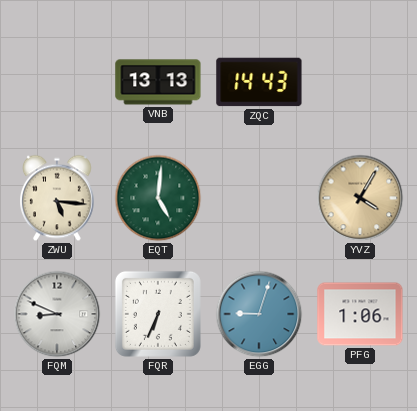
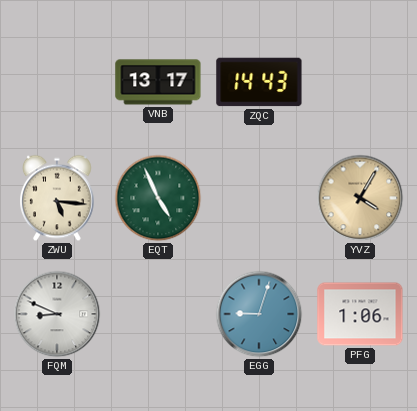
VNB: 13:13 -> 13:17 (158, 82)
EQT: 5:01 -> 4:56 (158, 198)
FQR: 6:34 -> none (158, 314)
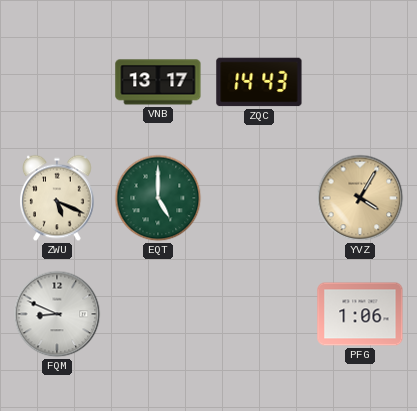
ZWU: 5:16 -> 5:19 (58, 198)
EQT: 4:56 -> 5:00 (158, 198)
EGG: 9:03 -> none (259, 314)
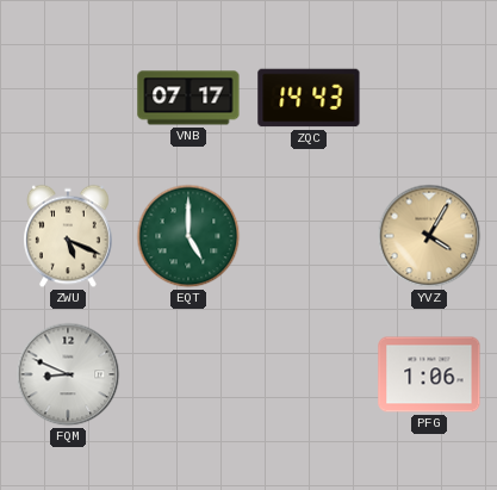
VNB: 13:17 -> 07:17 (188, 98)
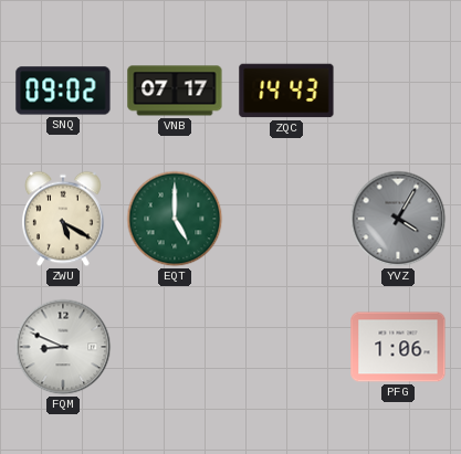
SNQ: none -> 09:02 (63, 91)
ZWU: 5:19 -> 5:20 (64, 219)
YVZ dial: champagne -> grey (398, 219)
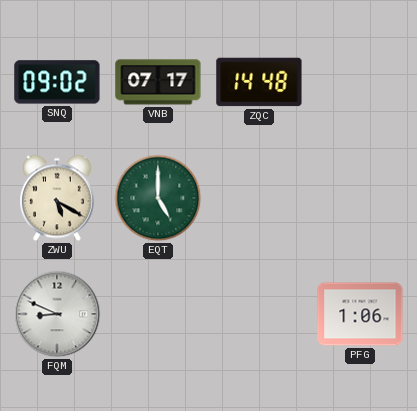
ZQC: 14:43 -> 14:48 (259, 82)
YVZ: 4:05 -> none (398, 219)
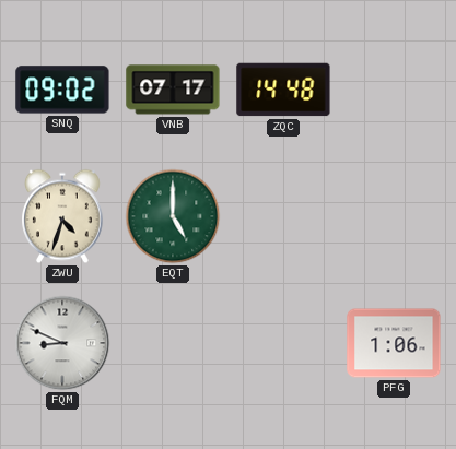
ZWU: 5:20 -> 4:33 (63, 216)
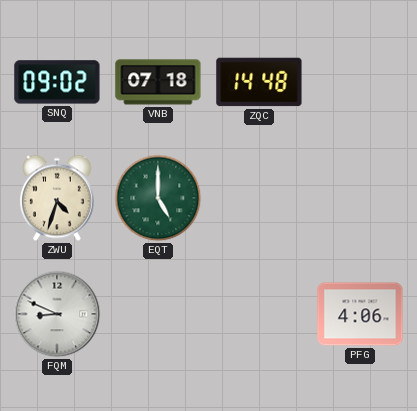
VNB: 07:17 -> 07:18 (158, 82)
PFG: 1:06 -> 4:06 (360, 314)
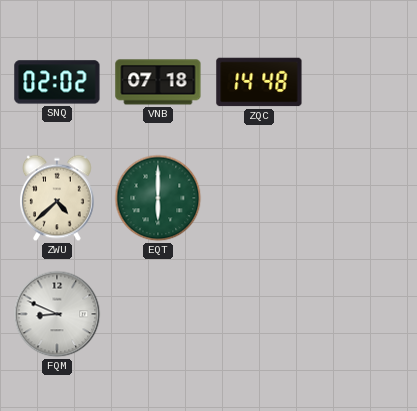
SNQ: 09:02 -> 02:02 (57, 82)
ZWU: 4:33 -> 4:38 (58, 198)
EQT: 5:00 -> 6:00 (158, 198)
PFG: 4:06 -> none (360, 314)
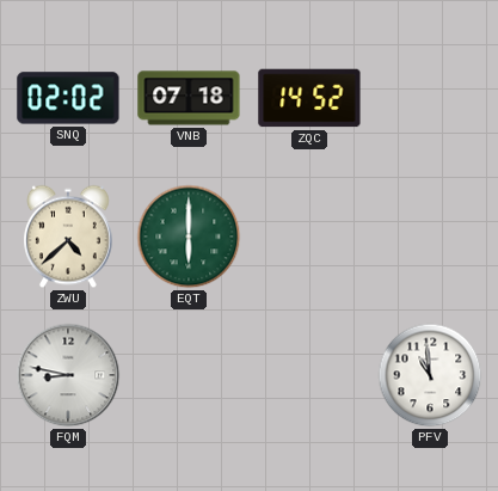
ZQC: 14:48 -> 14:52 (309, 98)
FQM: 8:49 -> 8:47 (68, 375)
PFV: none -> 10:59 (430, 375)
